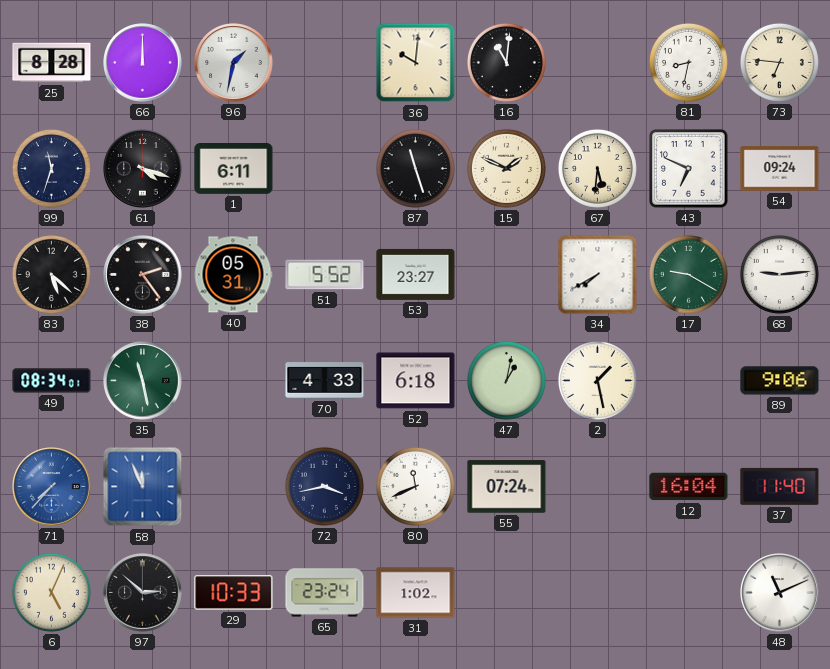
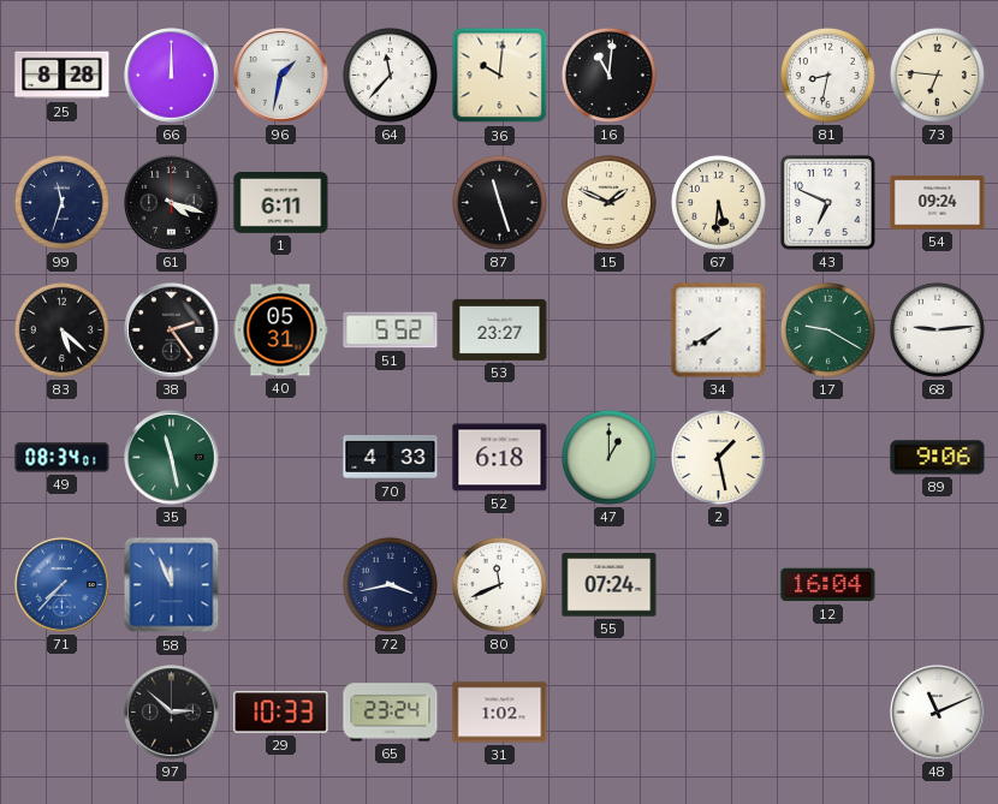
64: none -> 11:37 (390, 75)
47: 1:02 -> 1:00 (608, 457)
37: 11:40 -> none (780, 486)
6: 5:04 -> none (51, 592)
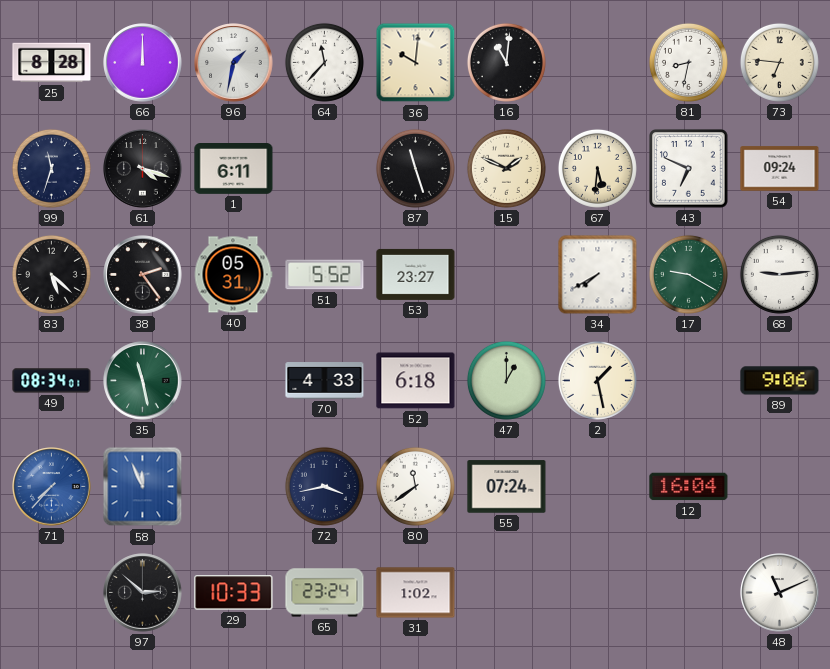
80: 11:41 -> 11:39 (415, 486)
